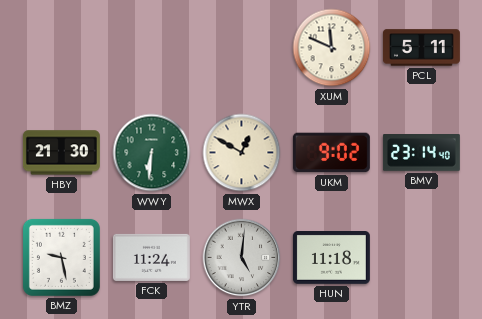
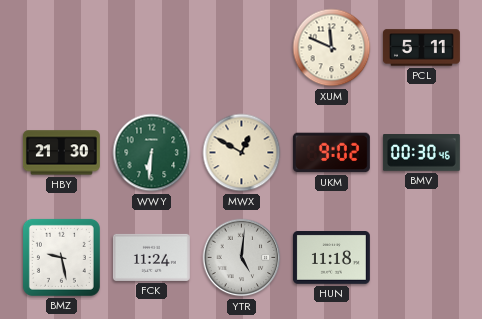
BMV: 23:14 -> 00:30 (421, 153)
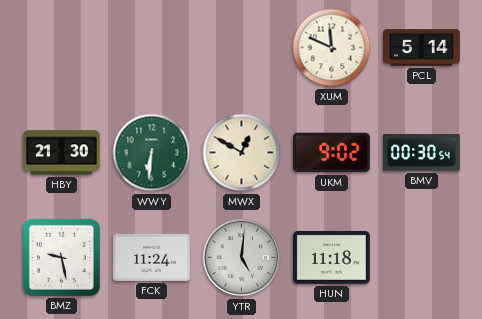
PCL: 5:11 -> 5:14 (421, 48)
BMV: 00:30:46 -> 00:30:54 (421, 153)
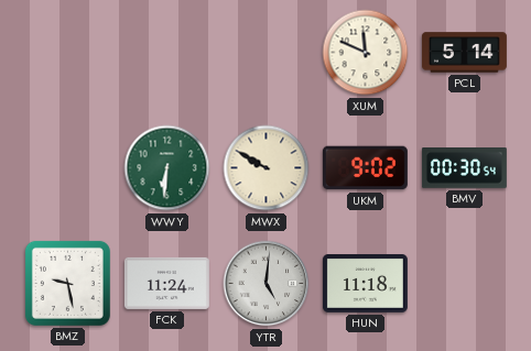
HBY: 21:30 -> none (61, 153)
MWX: 12:50 -> 9:50 (267, 168)
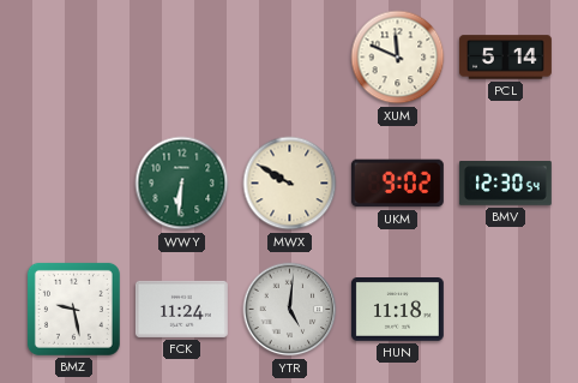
BMV: 00:30 -> 12:30 (505, 184)
